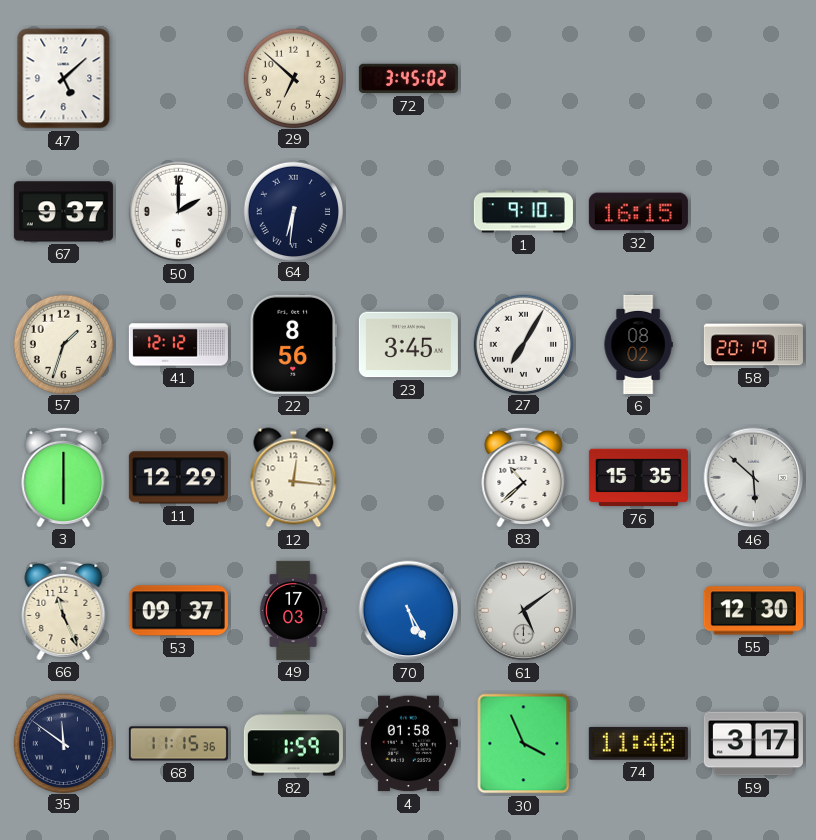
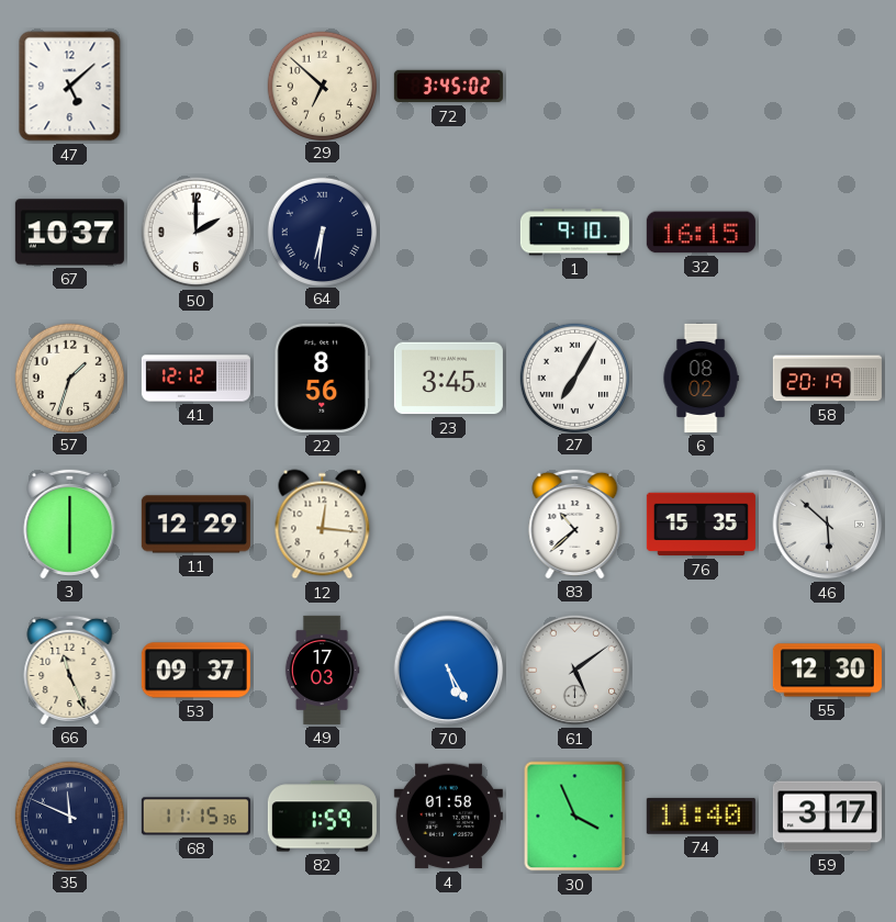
67: 9:37 -> 10:37 (69, 233)
35: 11:51 -> 11:49 (69, 816)
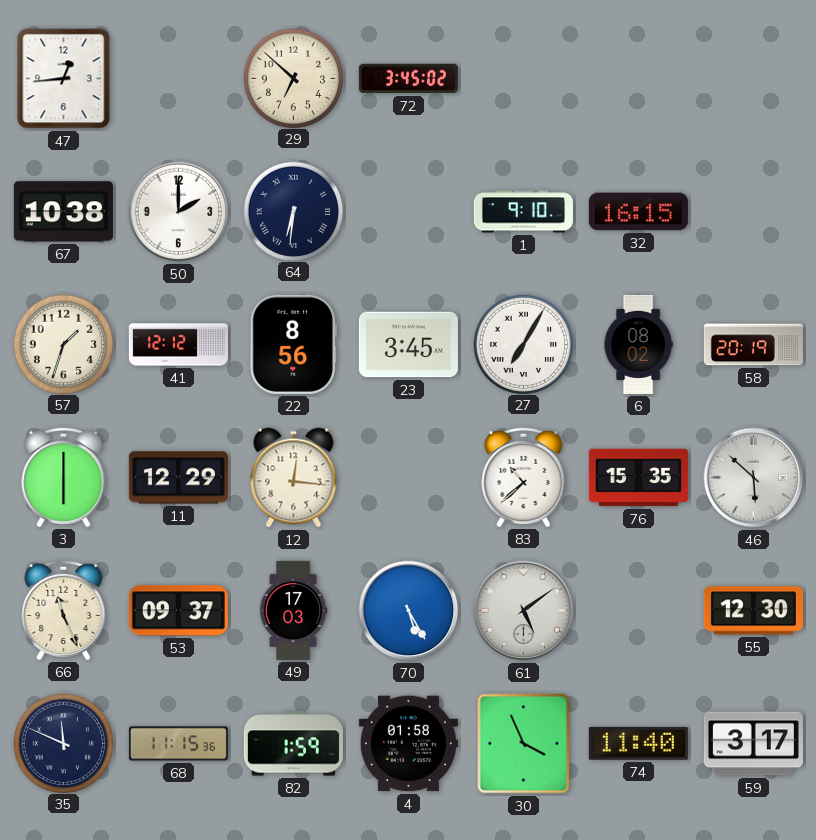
47: 5:08 -> 12:44 (64, 79)
67: 10:37 -> 10:38 (63, 212)
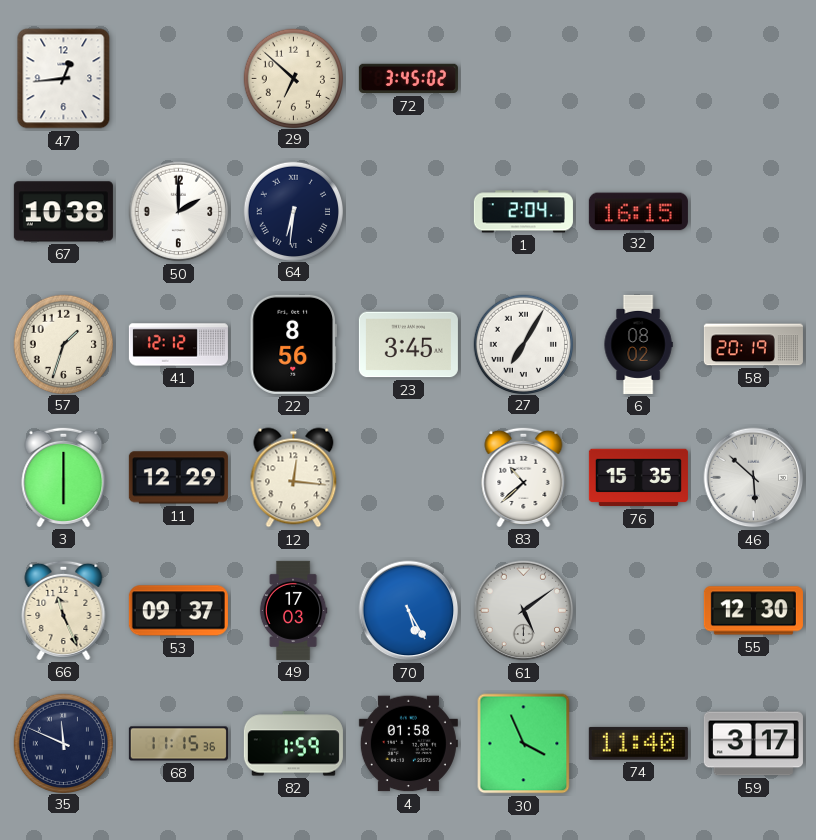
1: 9:10 -> 2:04 (523, 212)
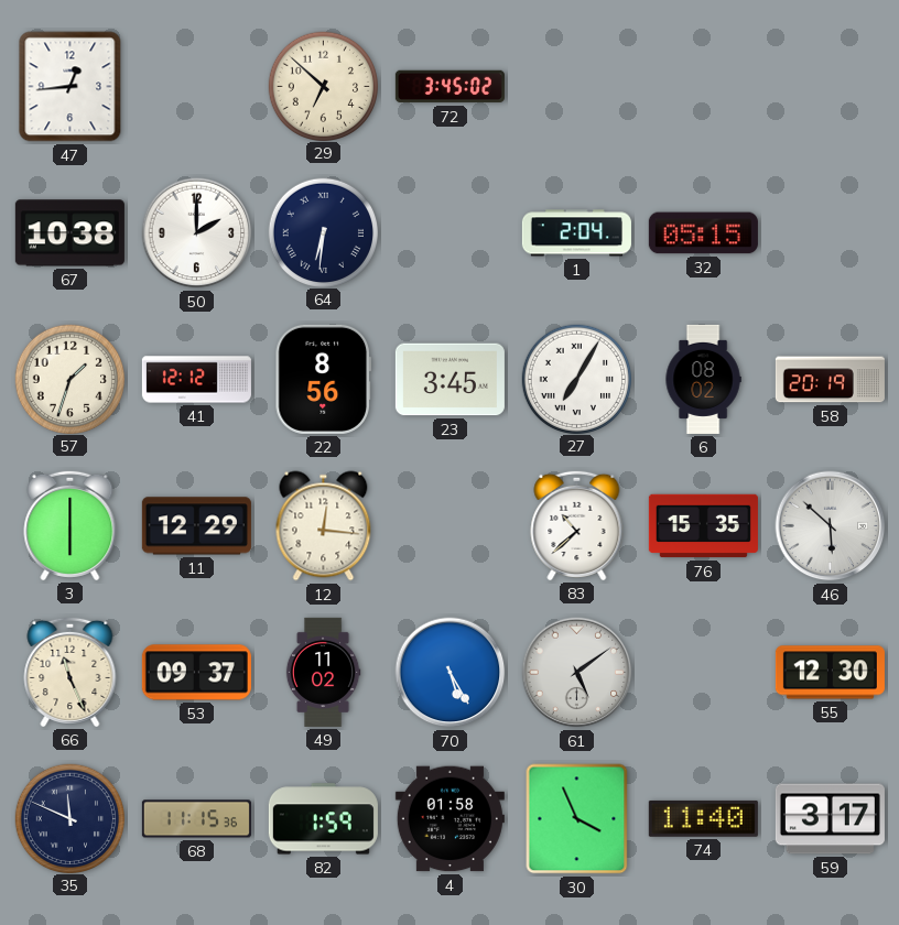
32: 16:15 -> 05:15 (703, 233)
49: 17:03 -> 11:02 (323, 672)
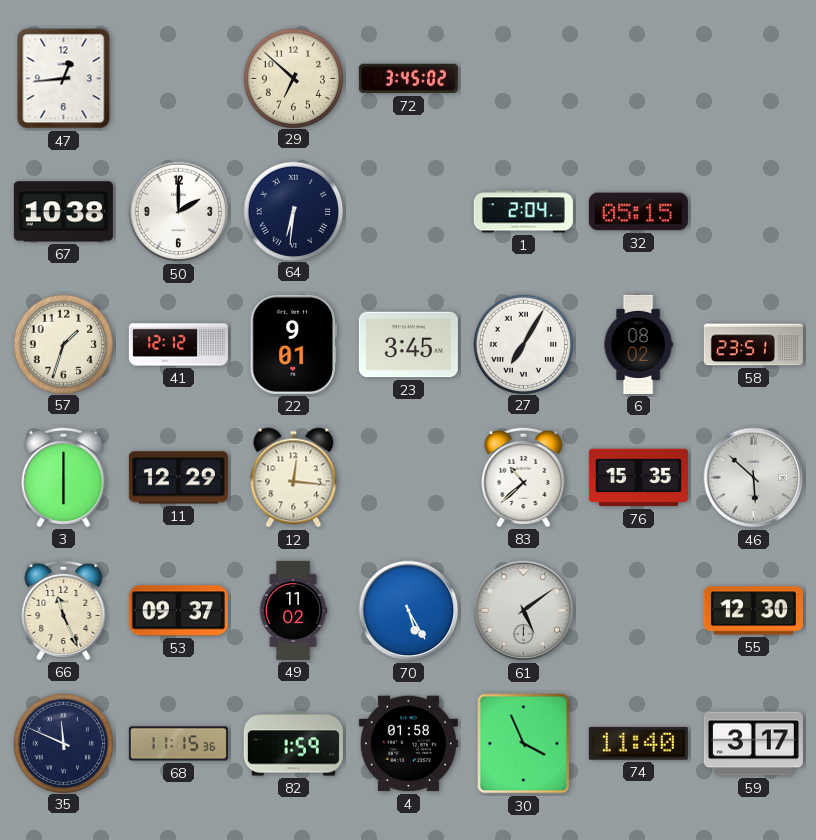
22: 8:56 -> 9:01 (293, 344)
58: 20:19 -> 23:51 (753, 345)
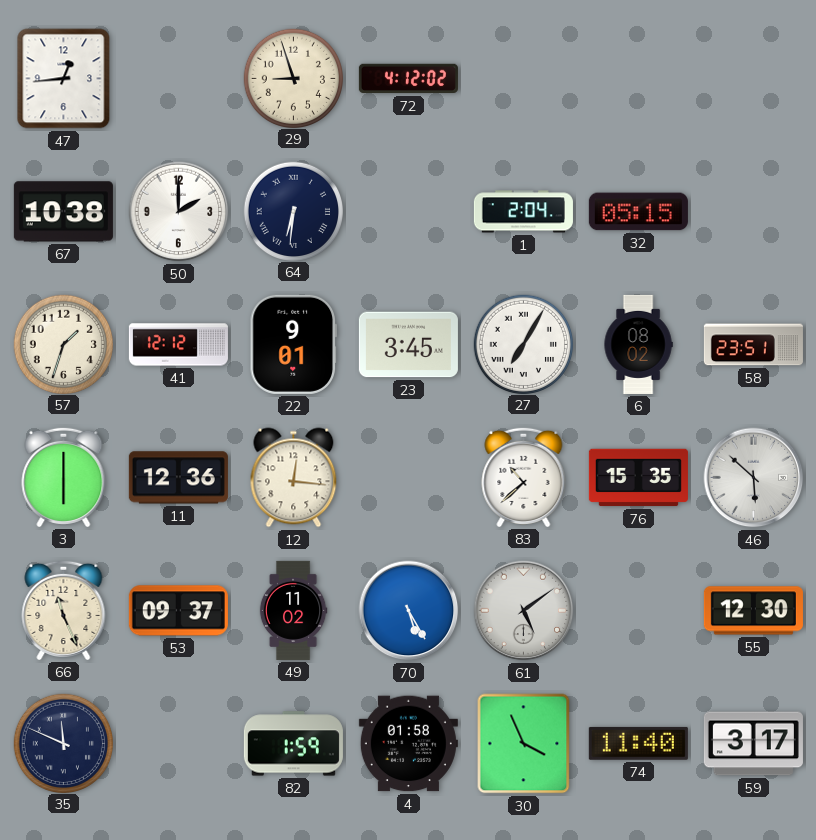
29: 6:52 -> 8:57 (293, 78)
72: 3:45 -> 4:12 (408, 79)
11: 12:29 -> 12:36 (178, 478)
68: 11:15 -> none (178, 744)
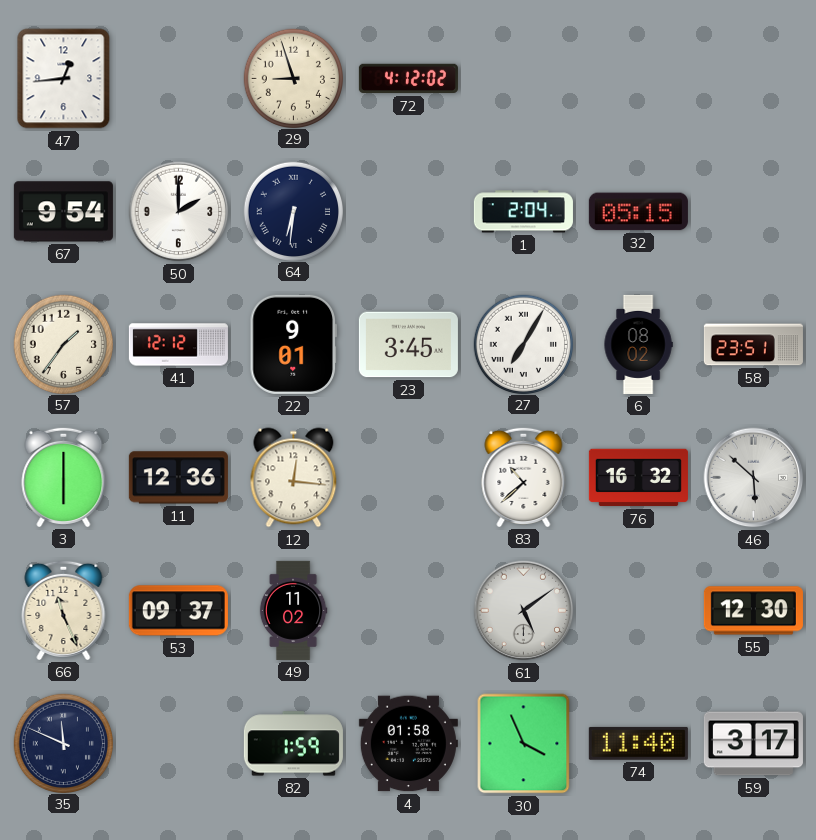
67: 10:38 -> 9:54 (63, 212)
57: 1:33 -> 1:36 (63, 344)
76: 15:35 -> 16:32 (638, 478)
70: 5:25 -> none (409, 611)
